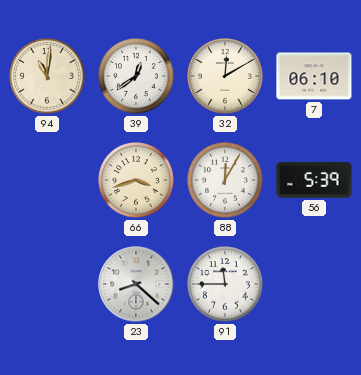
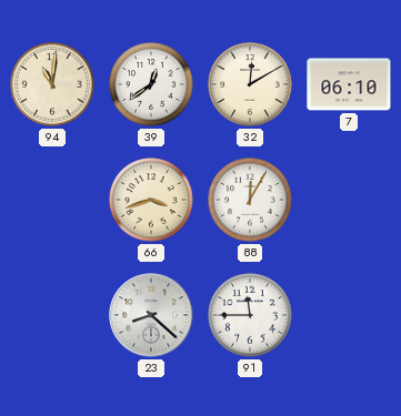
56: 5:39 -> none (314, 180)
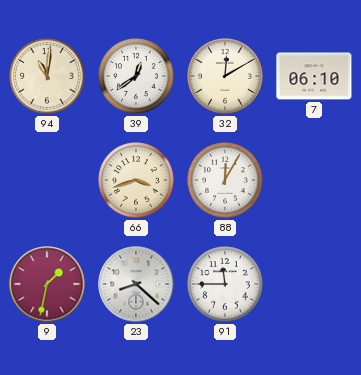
9: none -> 1:32 (47, 284)
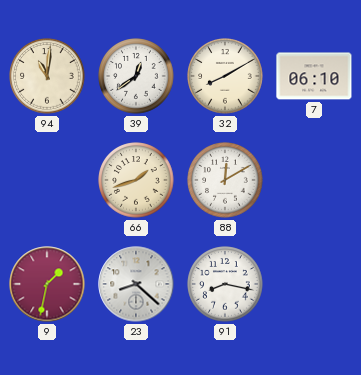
32: 12:10 -> 8:10 (225, 76)
66: 3:42 -> 1:42 (136, 180)
88: 12:05 -> 12:10 (225, 180)
91: 11:45 -> 8:17 (225, 284)
